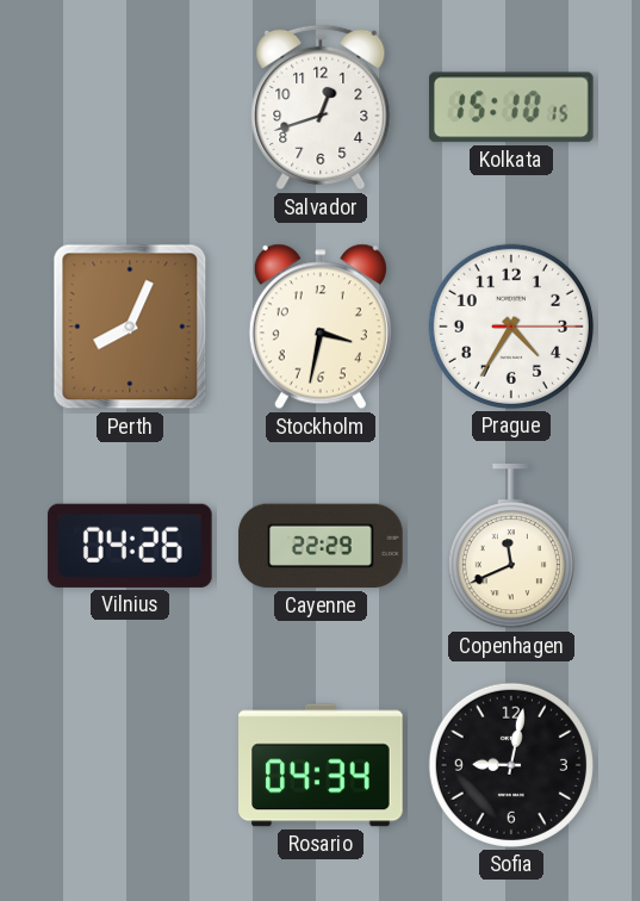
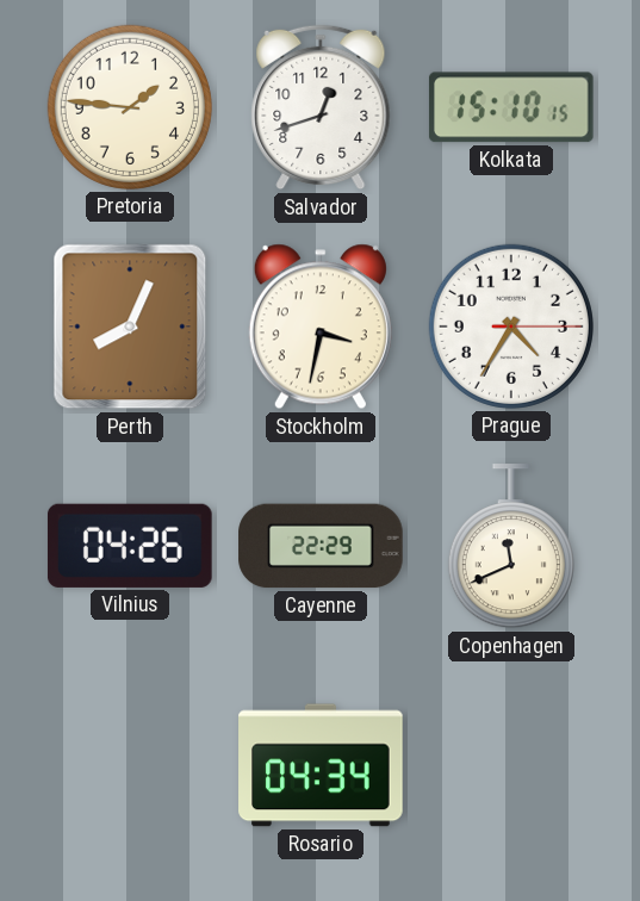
Pretoria: none -> 1:46 (130, 107)
Sofia: 9:02 -> none (511, 765)
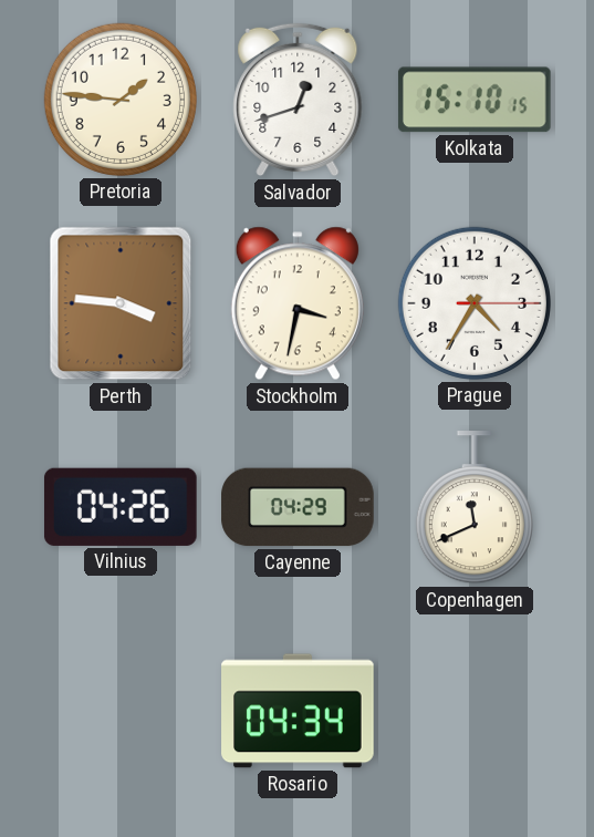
Perth: 8:04 -> 3:46 (121, 303)
Cayenne: 22:29 -> 04:29 (298, 507)
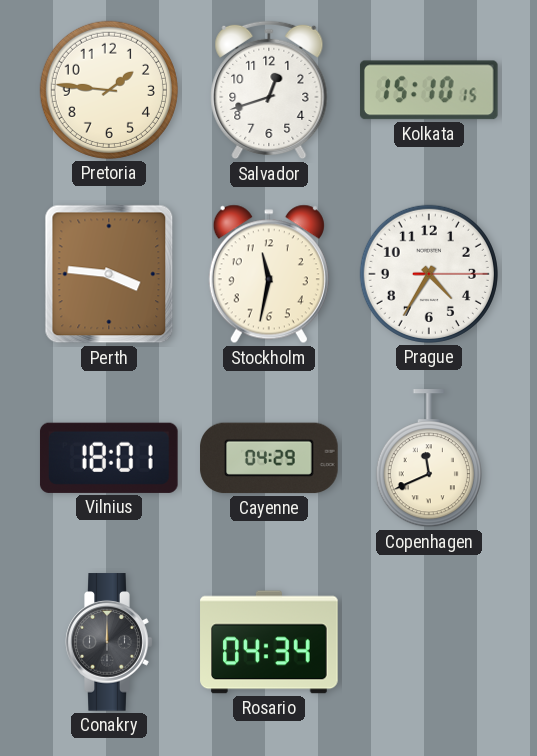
Stockholm: 3:32 -> 11:32 (269, 274)
Vilnius: 04:26 -> 18:01 (109, 458)
Conakry: none -> 12:00 (109, 642)
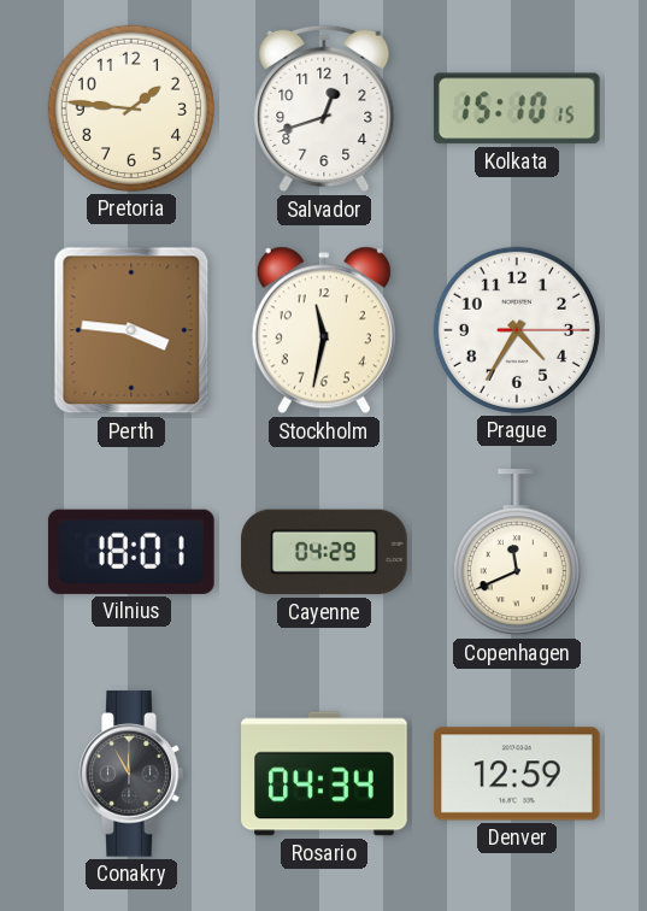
Conakry: 12:00 -> 11:55 (131, 774)
Denver: none -> 12:59 (517, 774)
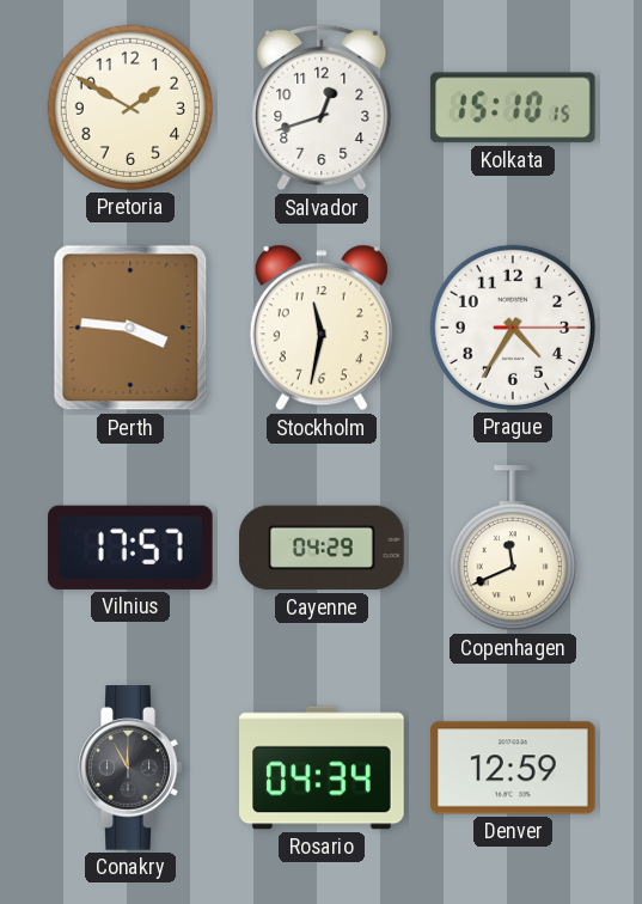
Pretoria: 1:46 -> 1:50 (130, 108)
Vilnius: 18:01 -> 17:57 (130, 548)
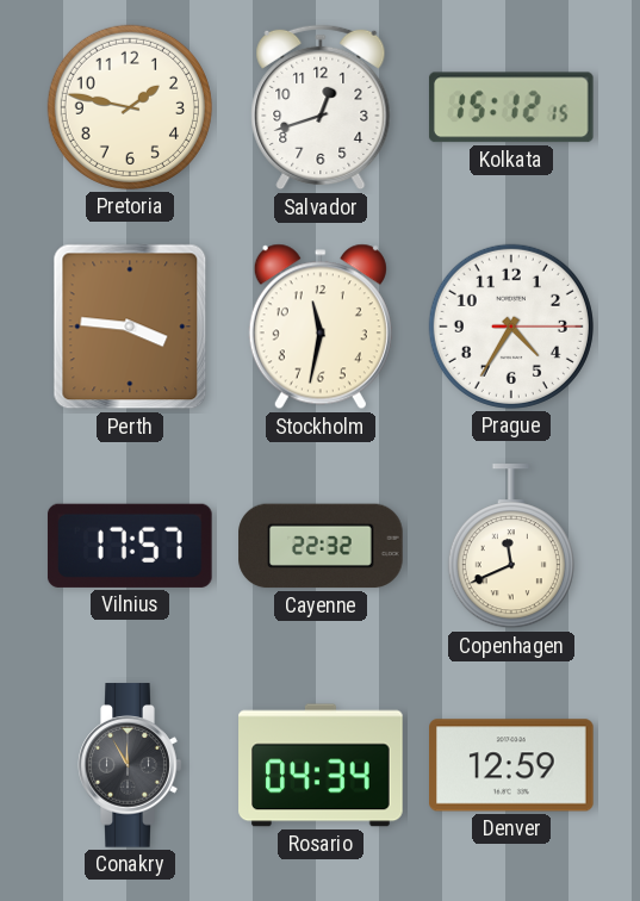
Pretoria: 1:50 -> 1:47 (130, 107)
Kolkata: 15:10 -> 15:12 (511, 107)
Cayenne: 04:29 -> 22:32 (321, 546)
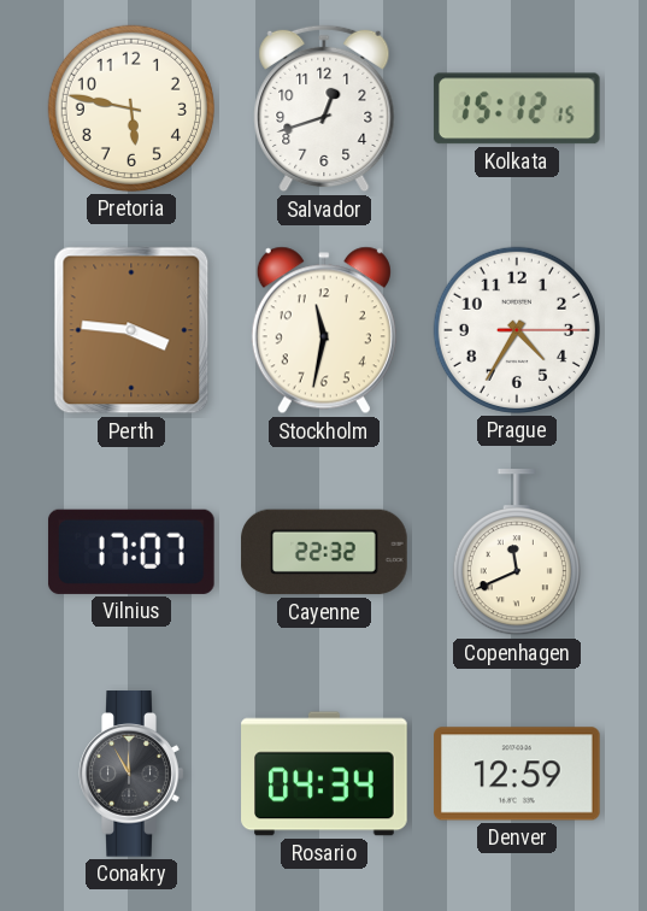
Pretoria: 1:47 -> 5:47 (131, 108)
Vilnius: 17:57 -> 17:07 (131, 552)
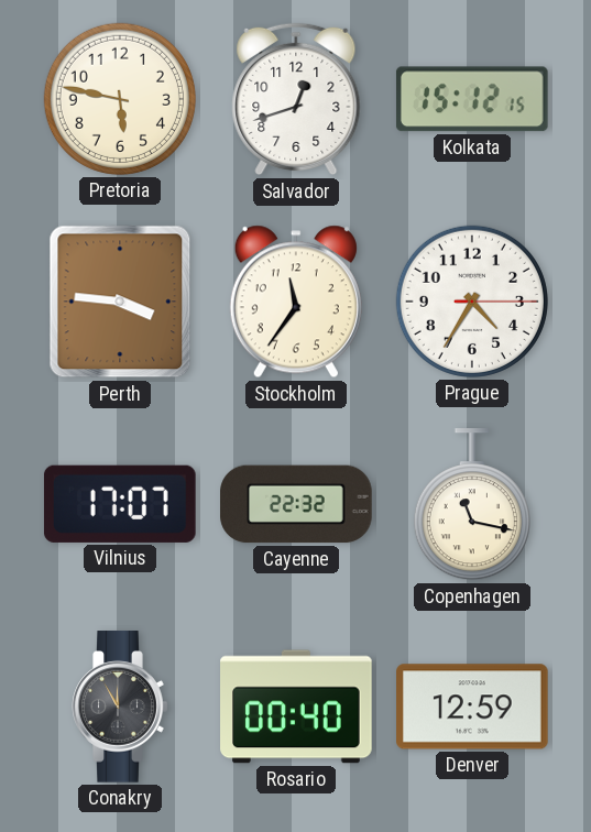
Stockholm: 11:32 -> 11:36 (296, 302)
Copenhagen: 11:41 -> 11:17 (472, 505)
Rosario: 04:34 -> 00:40 (296, 707)
